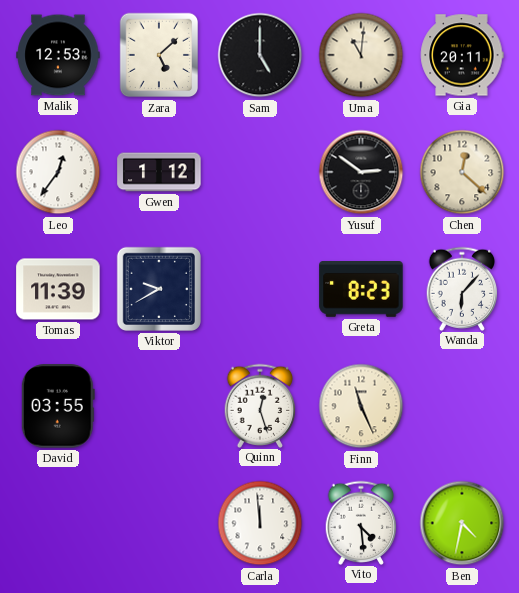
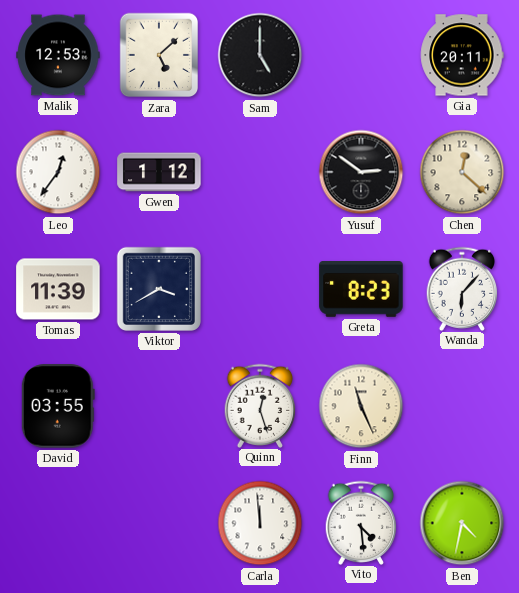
Uma: 11:01 -> none (361, 55)
Viktor: 9:40 -> 3:40 (159, 289)
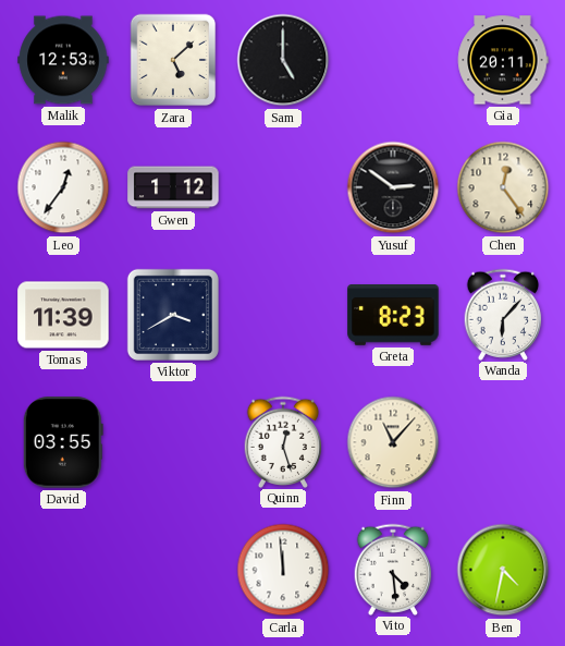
Chen: 12:22 -> 12:24 (503, 187)
Finn: 11:26 -> 11:07 (393, 442)
